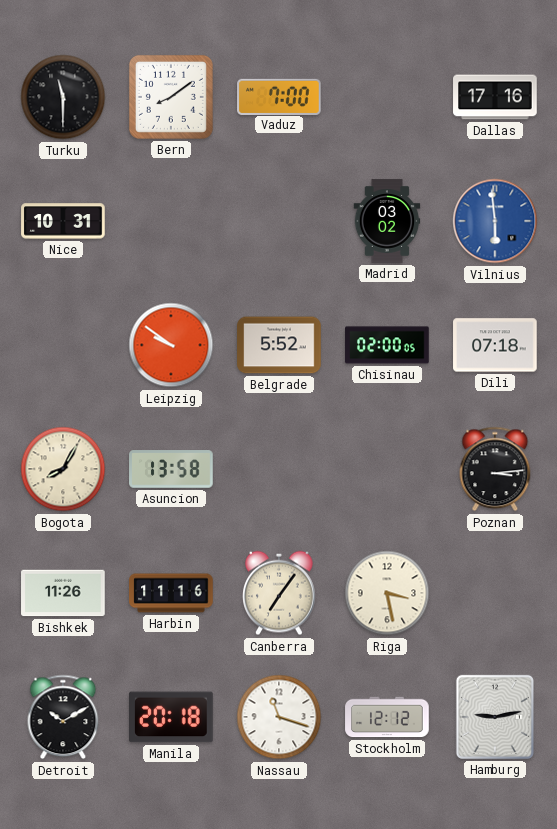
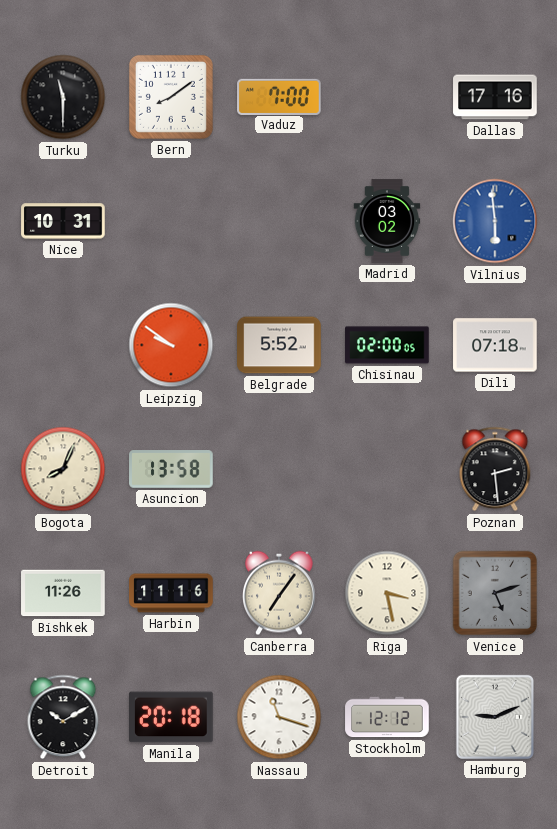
Bogota: 8:05 -> 8:04 (63, 469)
Poznan: 3:14 -> 2:29 (495, 469)
Venice: none -> 5:12 (495, 593)
Hamburg: 9:13 -> 9:11 (495, 717)
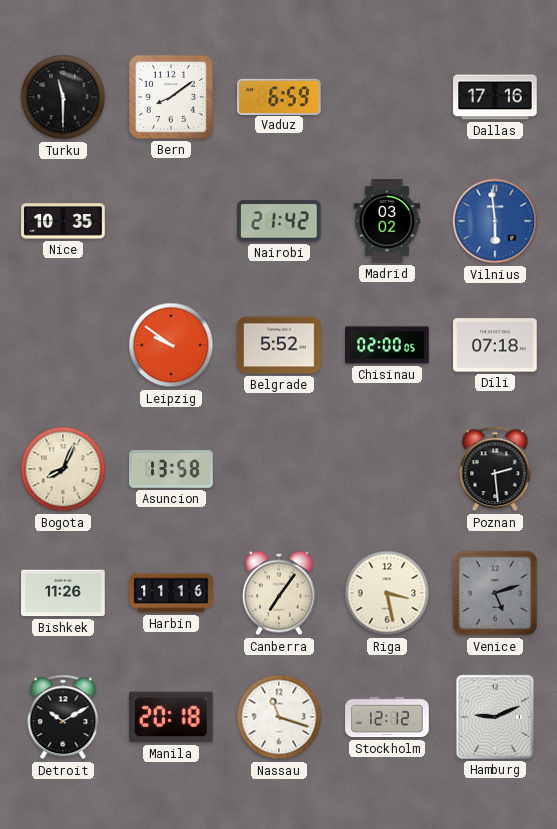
Vaduz: 7:00 -> 6:59 (279, 96)
Nice: 10:31 -> 10:35 (63, 221)
Nairobi: none -> 21:42 (280, 221)
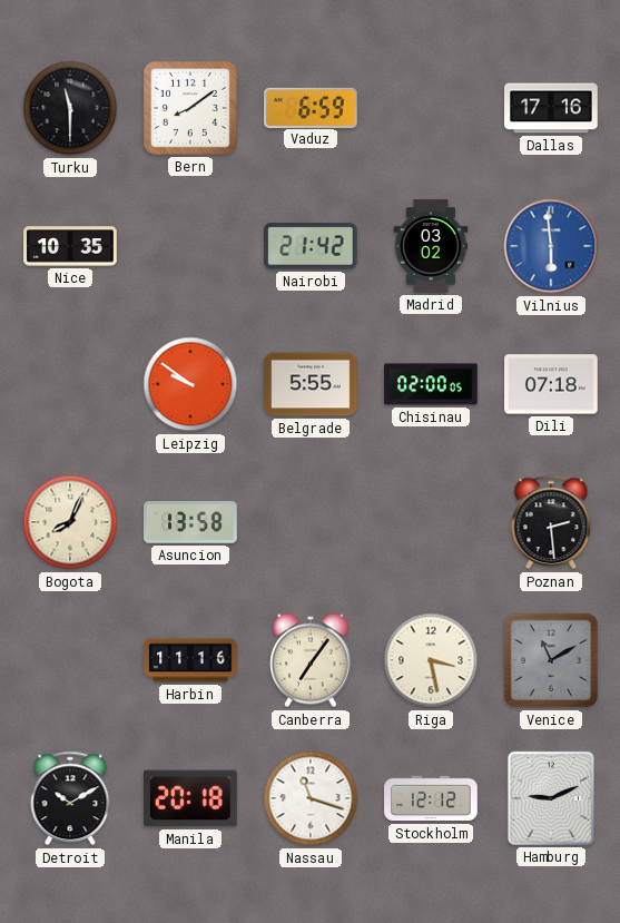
Belgrade: 5:52 -> 5:55 (311, 384)
Bishkek: 11:26 -> none (63, 593)
Venice: 5:12 -> 11:10 (551, 660)
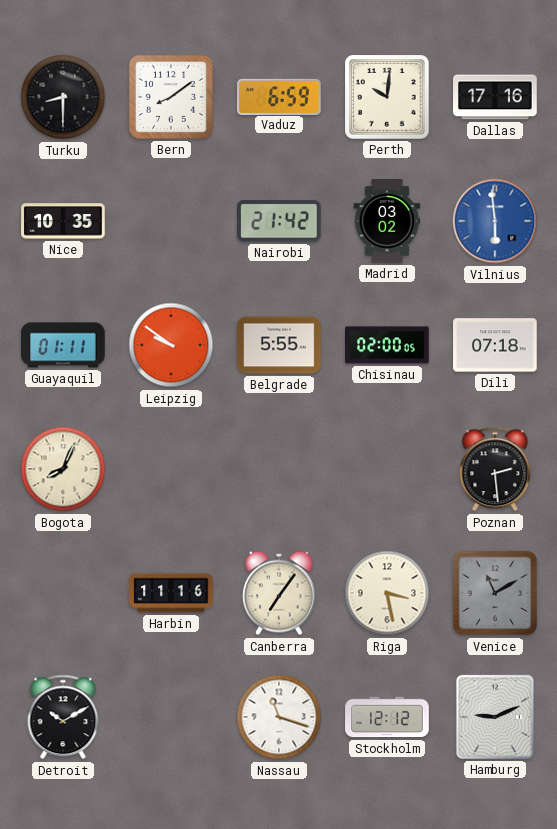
Turku: 11:30 -> 8:30 (63, 97)
Perth: none -> 10:01 (387, 97)
Guayaquil: none -> 01:11 (63, 345)
Asuncion: 13:58 -> none (190, 522)
Manila: 20:18 -> none (190, 798)
